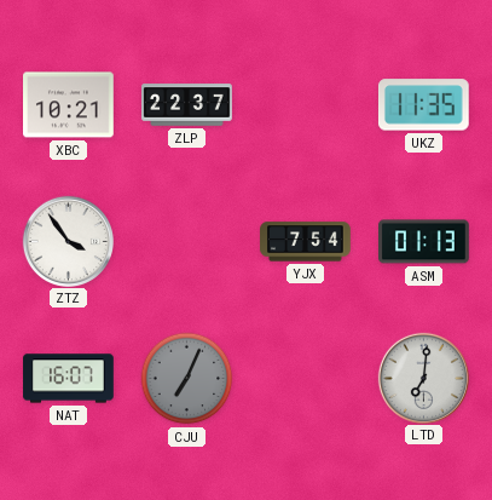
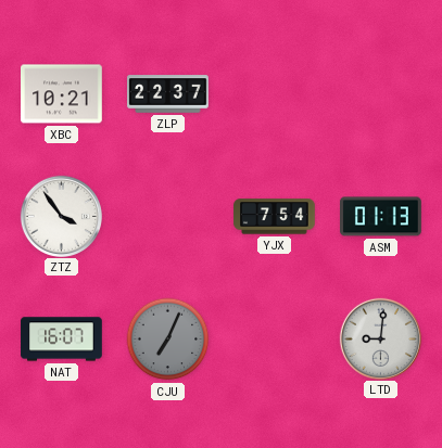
UKZ: 11:35 -> none (423, 105)
LTD: 7:01 -> 9:01 (380, 338)
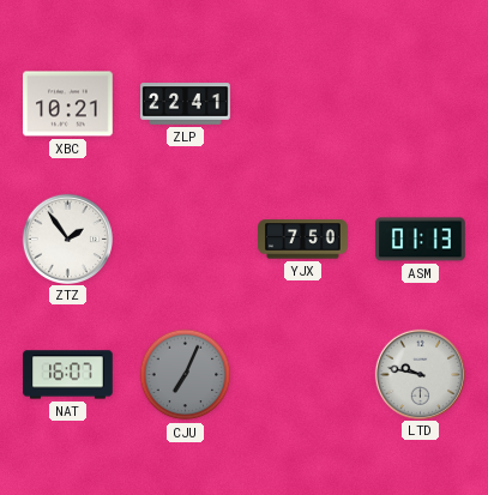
ZLP: 22:37 -> 22:41 (186, 104)
ZTZ: 3:54 -> 1:54 (67, 239)
YJX: 7:54 -> 7:50 (303, 240)
LTD: 9:01 -> 9:47 (420, 374)
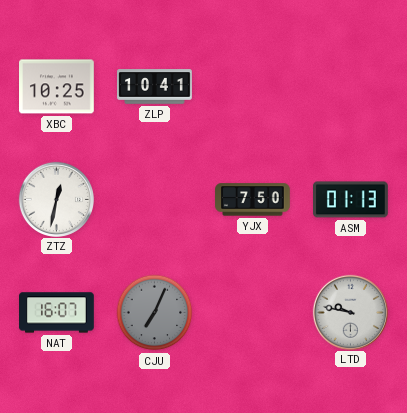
XBC: 10:21 -> 10:25 (57, 87)
ZLP: 22:41 -> 10:41 (155, 87)
ZTZ: 1:54 -> 12:32 (56, 199)
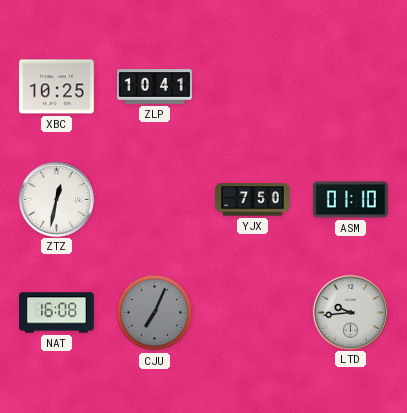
ASM: 01:13 -> 01:10 (351, 200)
NAT: 16:07 -> 16:08 (57, 313)
LTD: 9:47 -> 9:44 (350, 312)
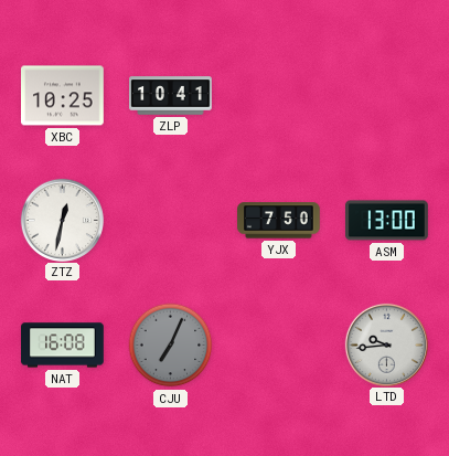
ASM: 01:10 -> 13:00 (387, 221)
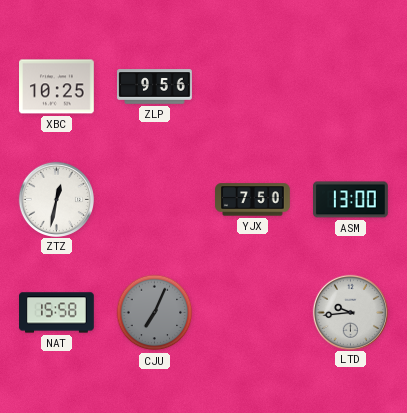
ZLP: 10:41 -> 9:56 (155, 87)
NAT: 16:08 -> 15:58 (57, 313)
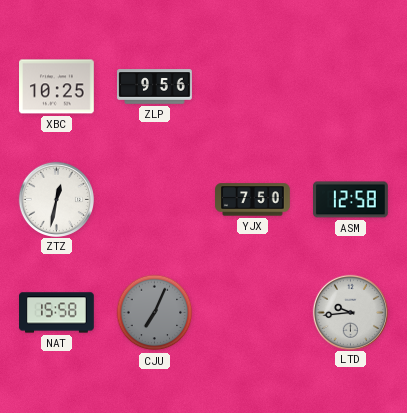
ASM: 13:00 -> 12:58 (351, 200)
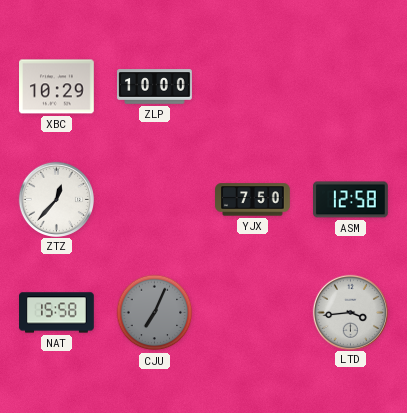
XBC: 10:25 -> 10:29 (57, 87)
ZLP: 9:56 -> 10:00 (155, 87)
ZTZ: 12:32 -> 12:37 (56, 199)
LTD: 9:44 -> 3:44 (350, 312)
